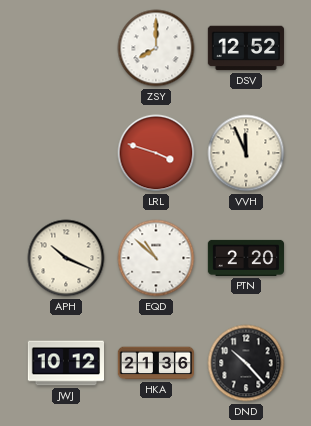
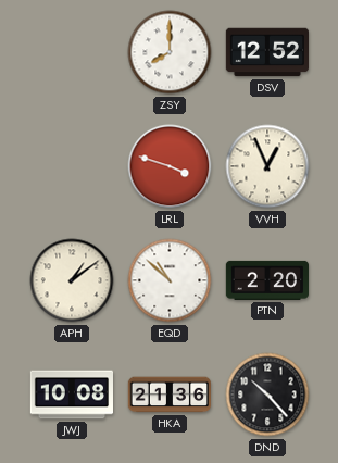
VVH: 11:56 -> 12:56 (267, 166)
APH: 10:19 -> 1:09 (72, 280)
JWJ: 10:12 -> 10:08 (71, 395)
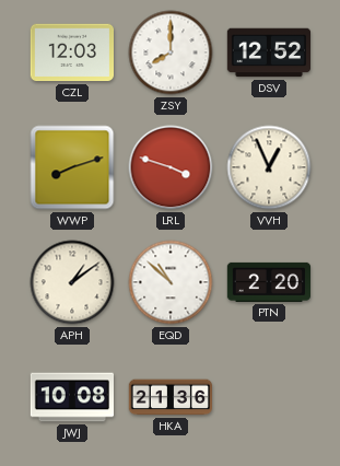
CZL: none -> 12:03 (71, 53)
WWP: none -> 8:12 (72, 167)
DND: 10:23 -> none (267, 395)
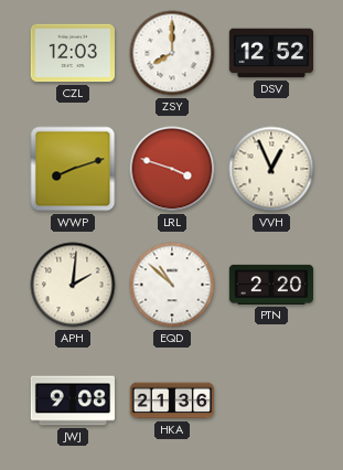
APH: 1:09 -> 2:01 (73, 285)
JWJ: 10:08 -> 9:08 (72, 400)
